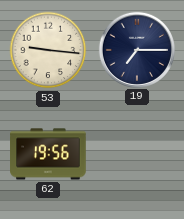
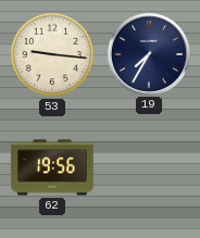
19: 7:15 -> 7:35 (148, 53)
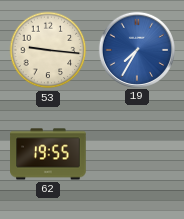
19 dial: navy -> blue (136, 49)
62: 19:56 -> 19:55 (48, 154)
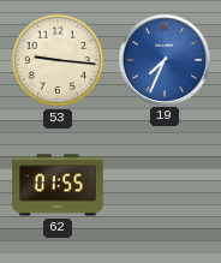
19: 7:35 -> 7:34 (163, 59)
62: 19:55 -> 01:55 (58, 185)
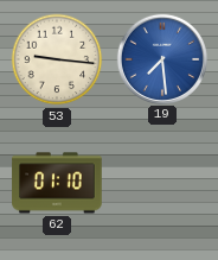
19: 7:34 -> 7:29 (161, 58)
62: 01:55 -> 01:10 (57, 183)
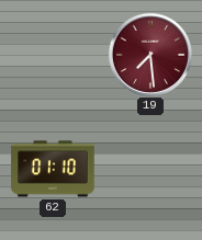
53: 9:16 -> none (57, 59)
19 dial: blue -> burgundy (149, 54)
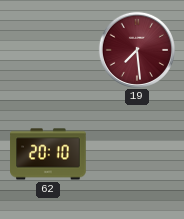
62: 01:10 -> 20:10 (48, 154)
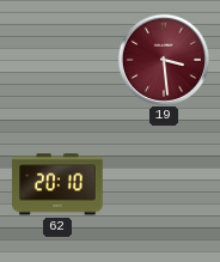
19: 7:29 -> 3:29 (163, 59)
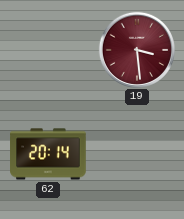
62: 20:10 -> 20:14 (48, 154)
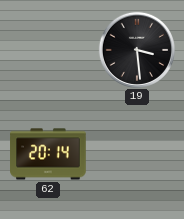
19 dial: burgundy -> black (136, 49)
